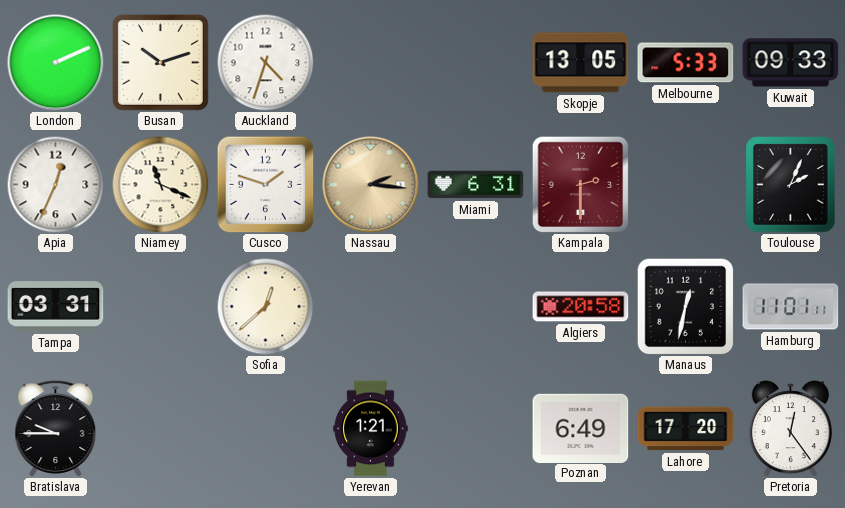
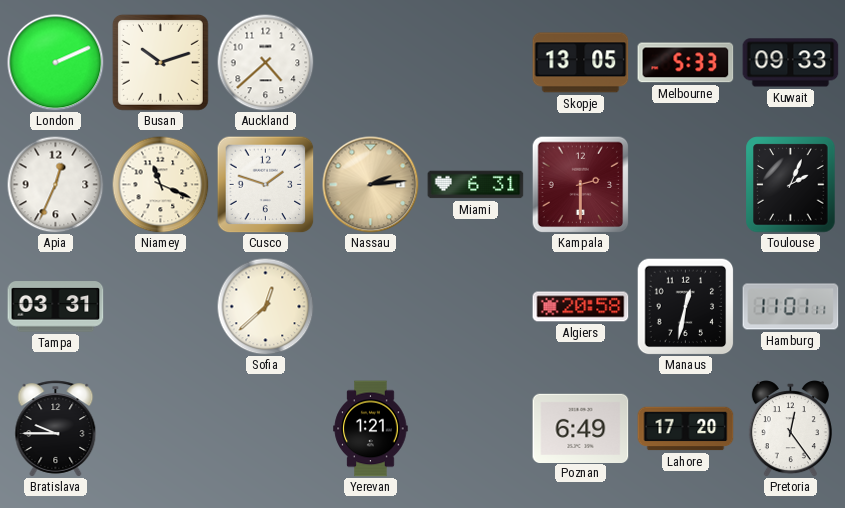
Auckland: 4:33 -> 4:38 (265, 62)
Nassau: 2:16 -> 2:14 (371, 185)
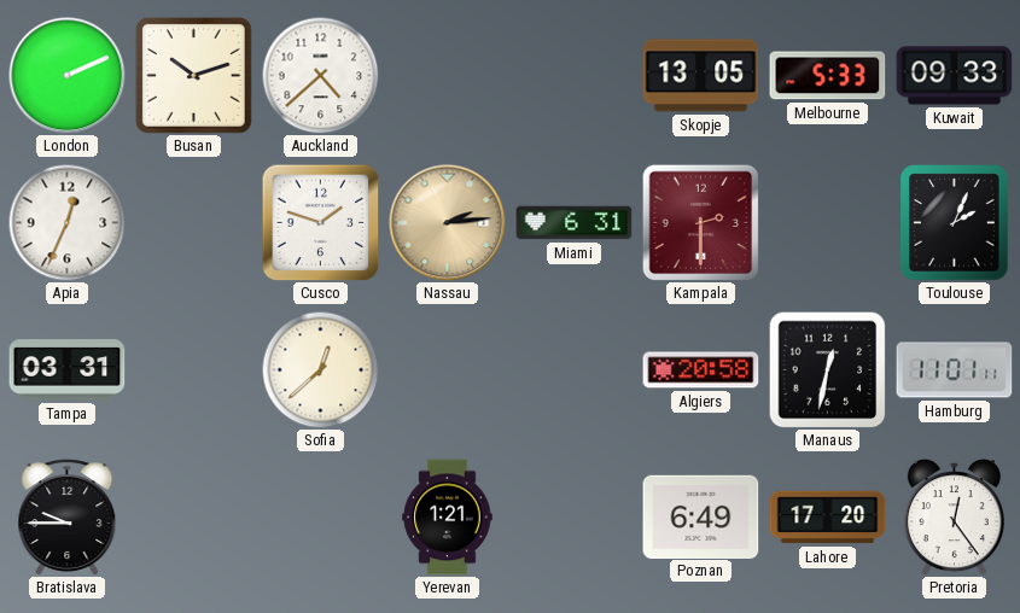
Niamey: 11:19 -> none (160, 184)
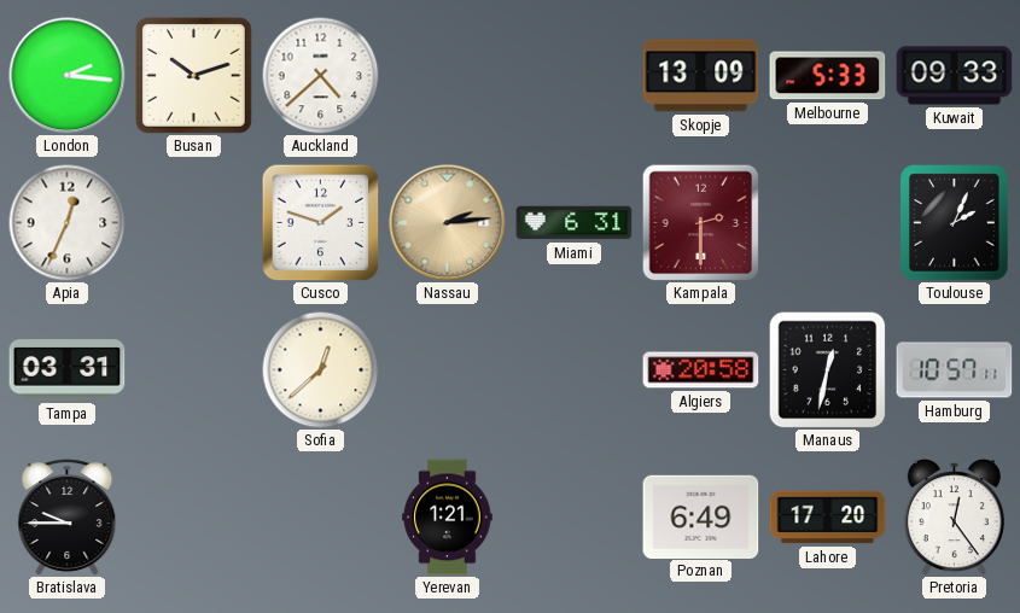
London: 2:11 -> 2:16 (68, 76)
Skopje: 13:05 -> 13:09 (701, 76)
Hamburg: 11:01 -> 10:57 (955, 370)
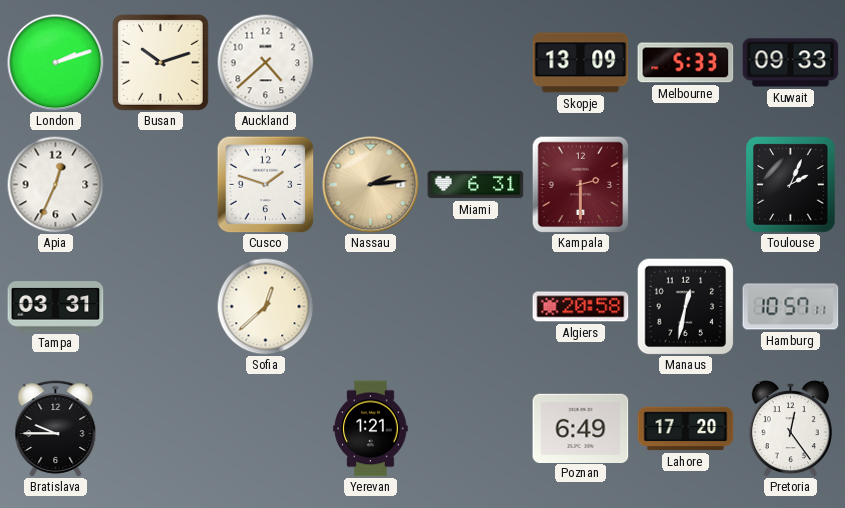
London: 2:16 -> 2:12 (56, 63)
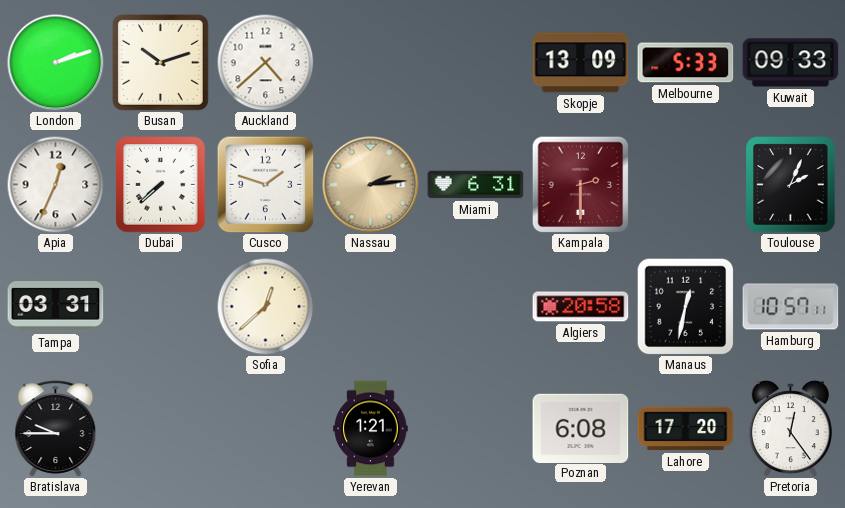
Dubai: none -> 7:38 (161, 185)
Poznan: 6:49 -> 6:08 (581, 428)
